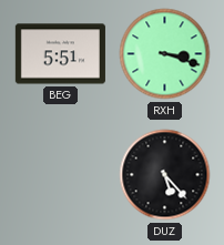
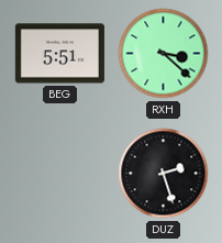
RXH: 3:18 -> 3:22 (164, 54)
DUZ: 5:23 -> 2:27 (164, 174)
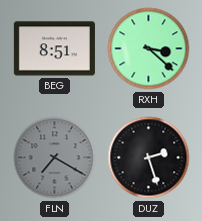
BEG: 5:51 -> 8:51 (54, 49)
FLN: none -> 7:20 (55, 158)
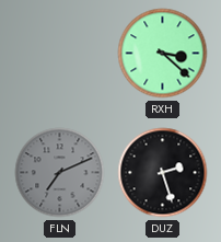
BEG: 8:51 -> none (54, 49)
FLN: 7:20 -> 7:11 (60, 173)
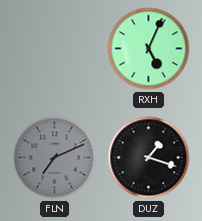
RXH: 3:22 -> 5:04 (149, 49)
DUZ: 2:27 -> 1:18 (149, 158)
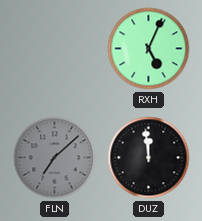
FLN: 7:11 -> 7:08 (55, 158)
DUZ: 1:18 -> 11:59 (149, 158)
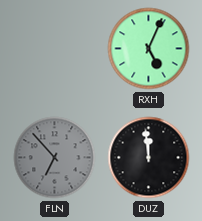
FLN: 7:08 -> 6:53 (55, 158)
